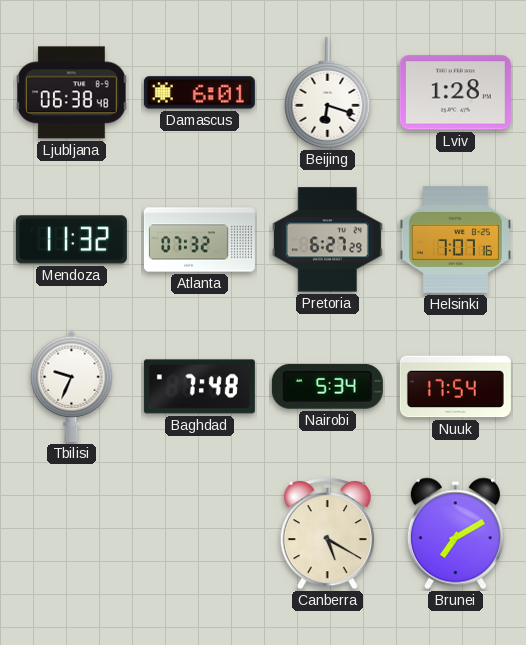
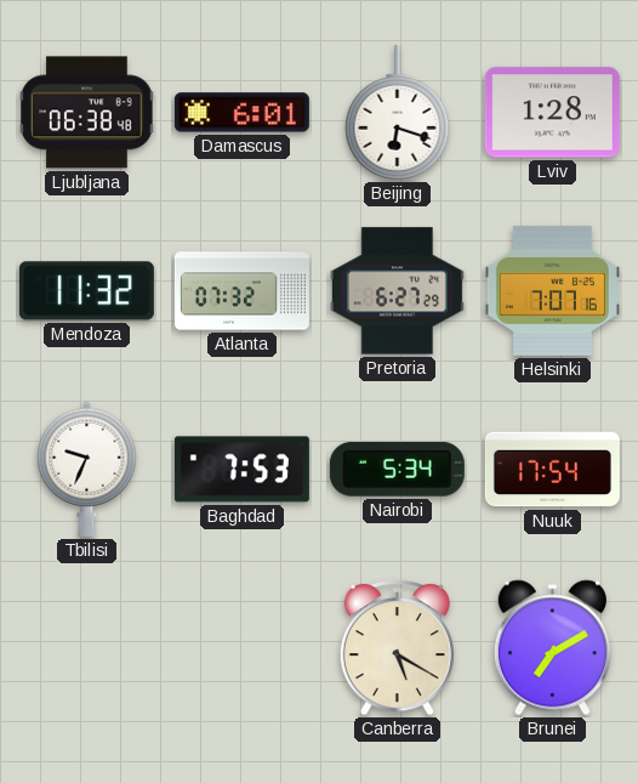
Baghdad: 7:48 -> 7:53 (241, 470)
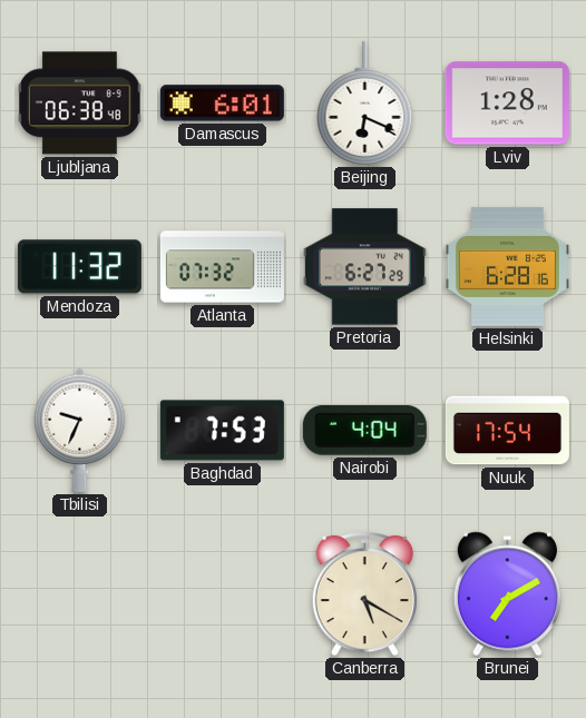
Beijing: 6:18 -> 6:19 (365, 104)
Helsinki: 7:07 -> 6:28 (507, 266)
Nairobi: 5:34 -> 4:04 (364, 430)
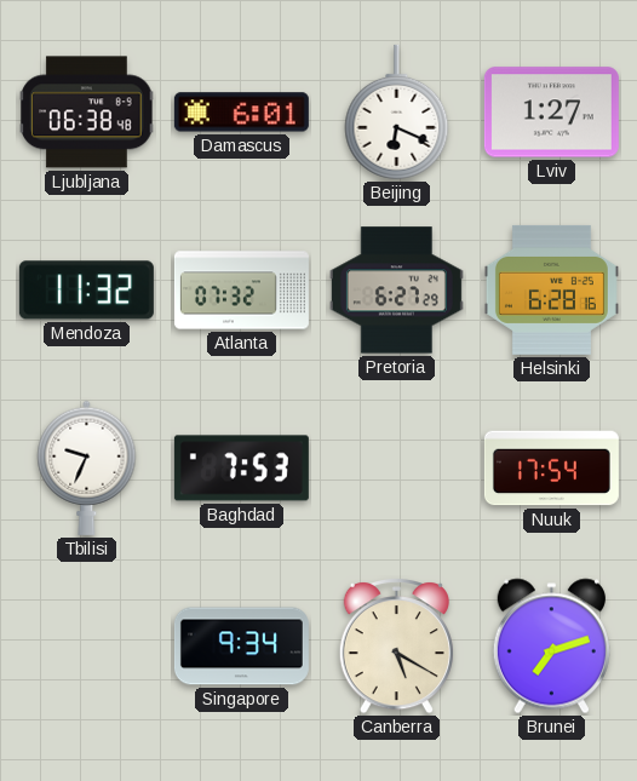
Lviv: 1:28 -> 1:27 (551, 113)
Nairobi: 4:04 -> none (364, 430)
Singapore: none -> 9:34 (241, 647)
Brunei: 7:10 -> 7:12 (551, 647)
